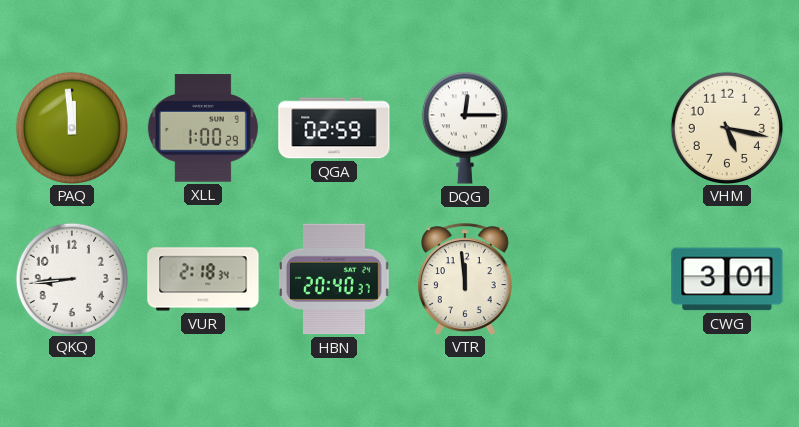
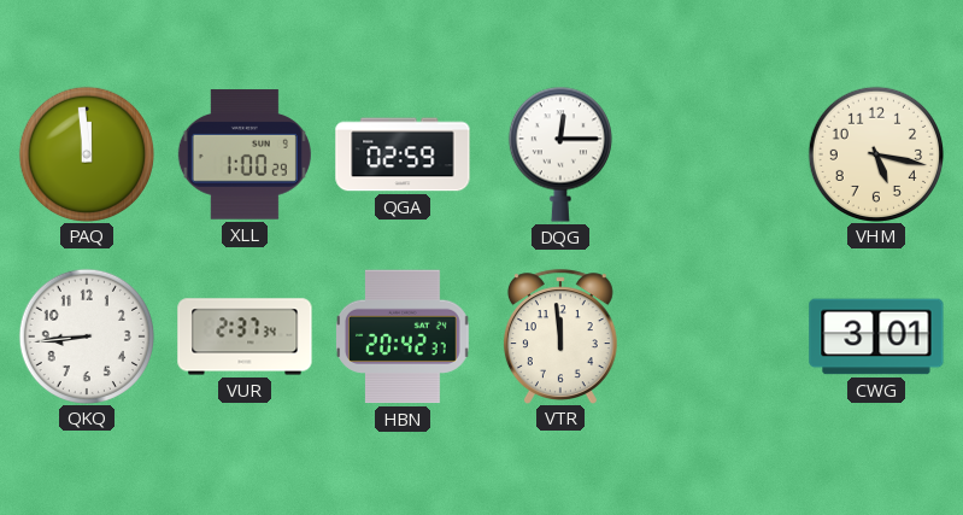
VUR: 2:18 -> 2:37 (245, 336)
HBN: 20:40 -> 20:42 (404, 336)
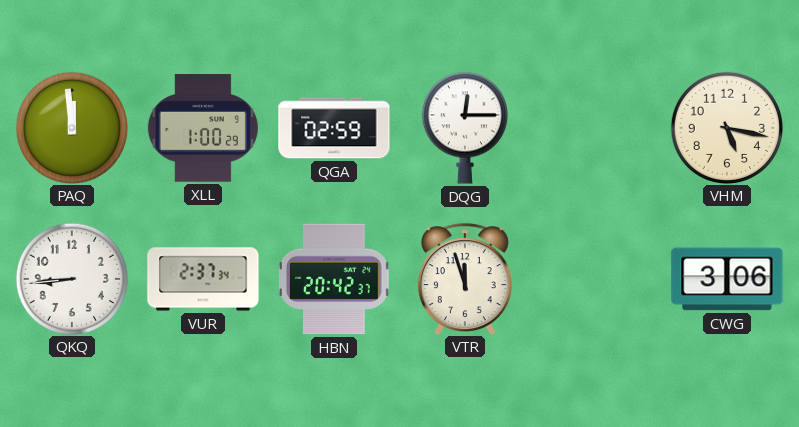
VTR: 11:59 -> 11:57 (465, 279)
CWG: 3:01 -> 3:06 (727, 279)
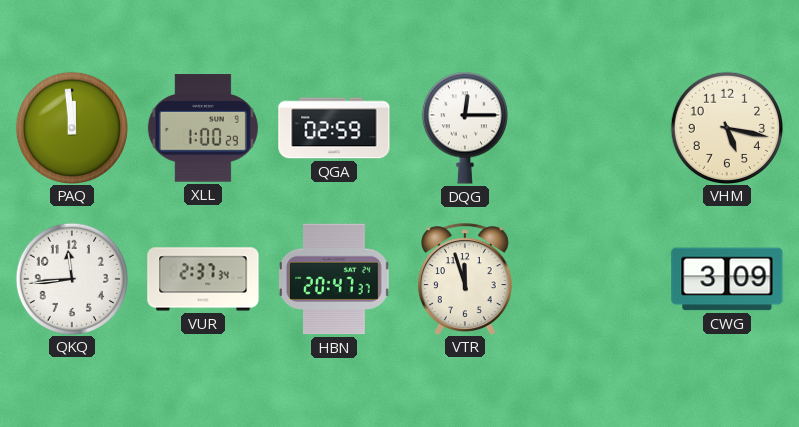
QKQ: 8:44 -> 11:44 (71, 278)
HBN: 20:42 -> 20:47 (335, 279)
CWG: 3:06 -> 3:09 (727, 279)
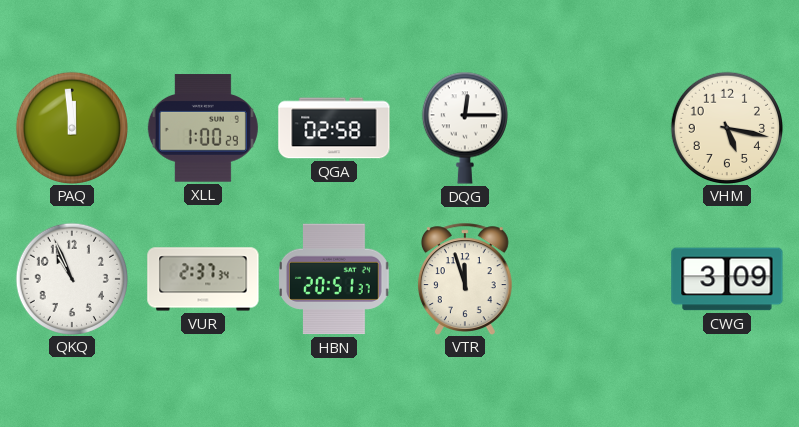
QGA: 02:59 -> 02:58 (334, 128)
QKQ: 11:44 -> 10:56 (71, 278)
HBN: 20:47 -> 20:51 (335, 279)
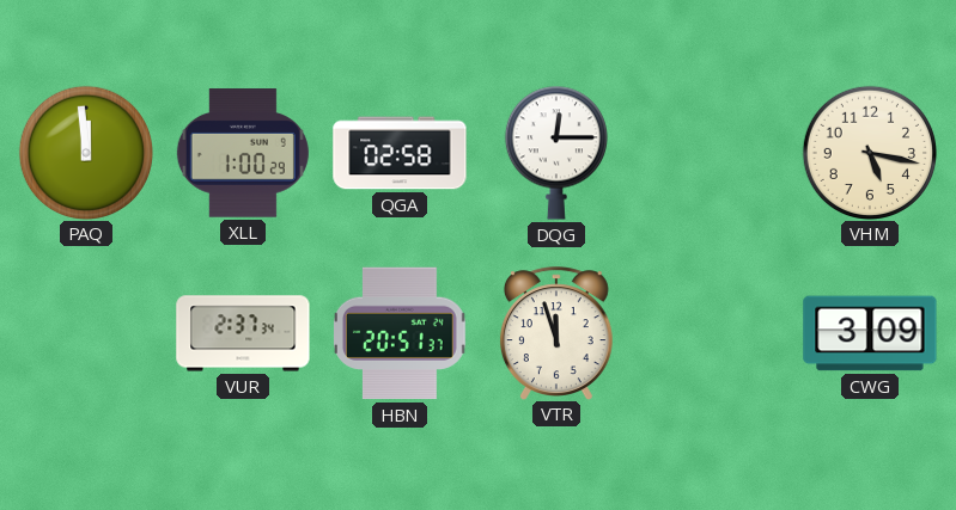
QKQ: 10:56 -> none (71, 278)
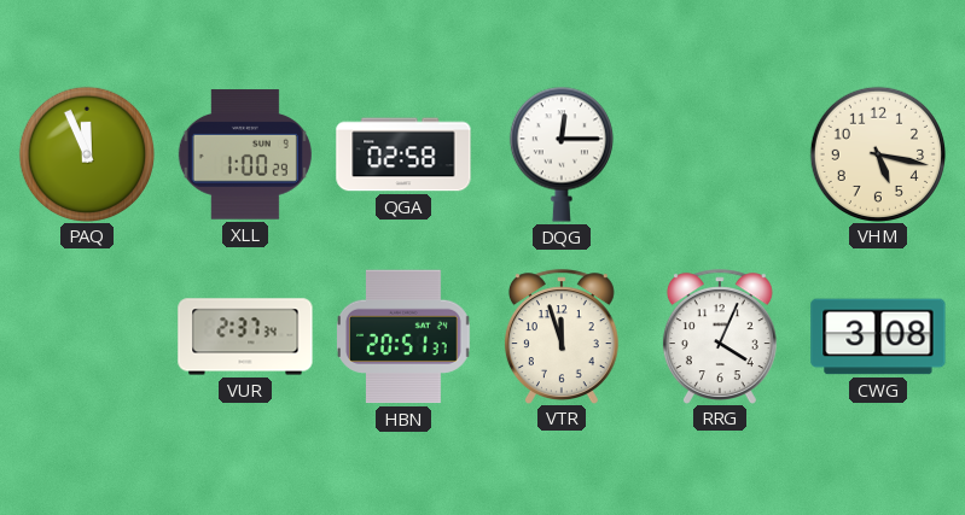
PAQ: 11:59 -> 11:56 (86, 153)
RRG: none -> 4:04 (720, 336)
CWG: 3:09 -> 3:08 (878, 336)
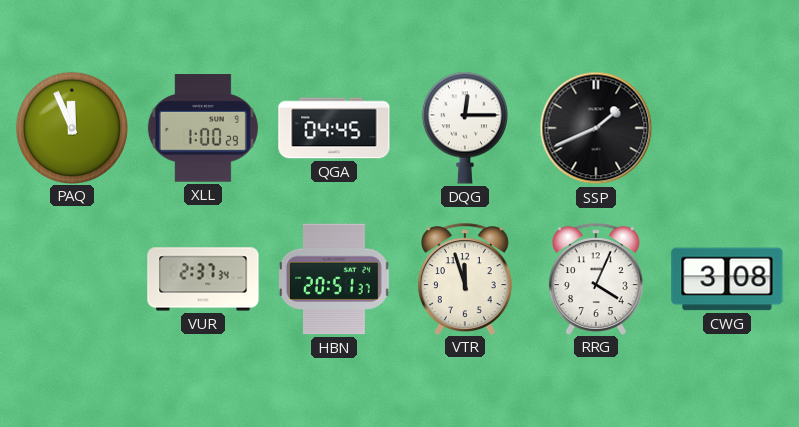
QGA: 02:58 -> 04:45 (334, 128)
SSP: none -> 1:41 (596, 128)
VHM: 5:17 -> none (877, 153)
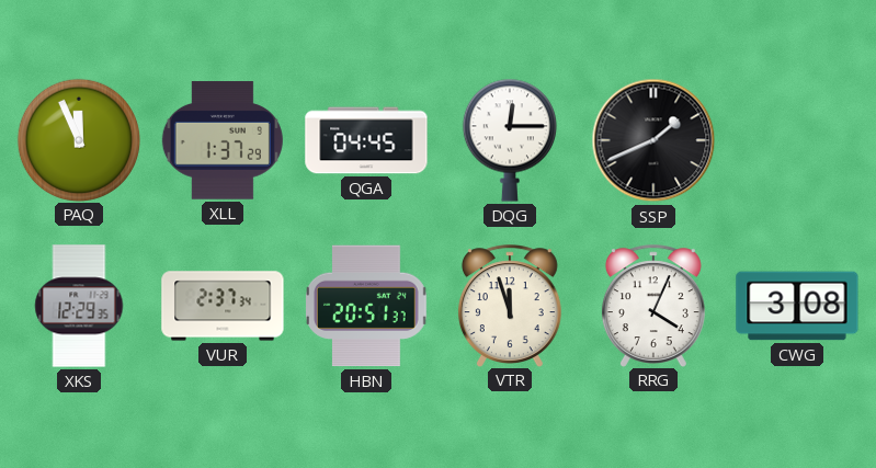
XLL: 1:00 -> 1:37 (223, 140)
XKS: none -> 12:29 (79, 306)
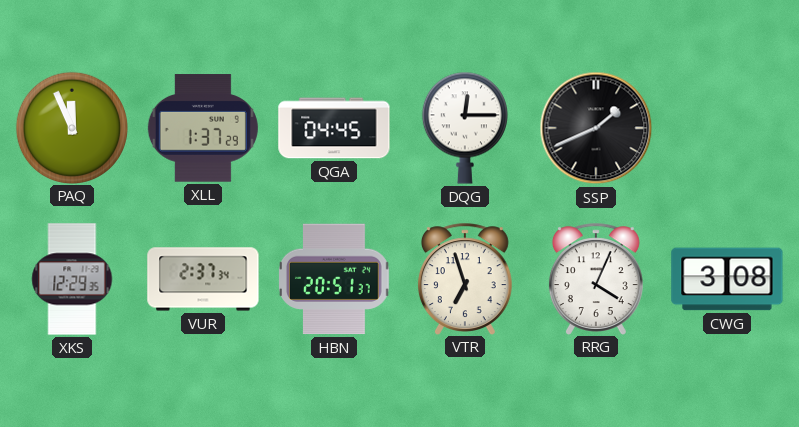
VTR: 11:57 -> 6:57 (465, 279)
